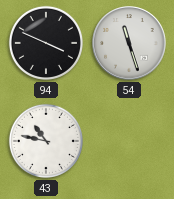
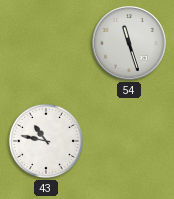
94: 3:49 -> none (46, 43)
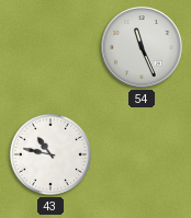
54: 11:27 -> 11:26 (142, 47)
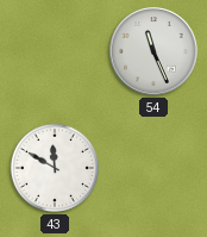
43: 10:47 -> 11:50 (55, 168)
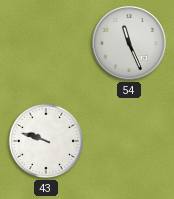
43: 11:50 -> 9:48 (46, 141)
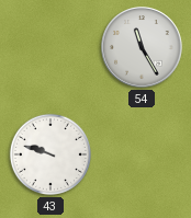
54: 11:26 -> 11:25 (142, 47)
